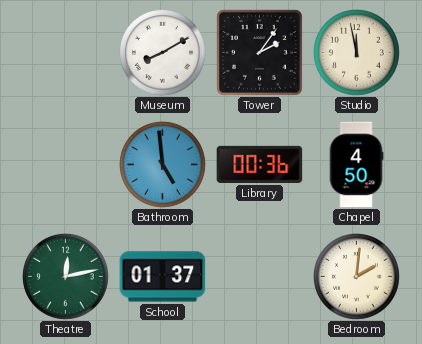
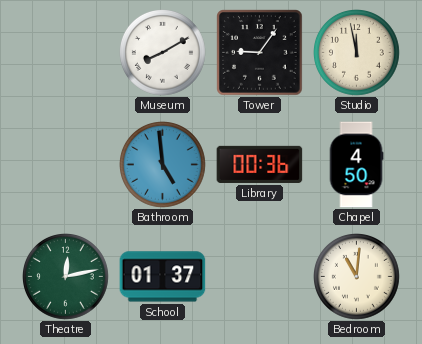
Tower: 2:06 -> 9:06 (260, 53)
Bedroom: 2:01 -> 11:01 (357, 277)
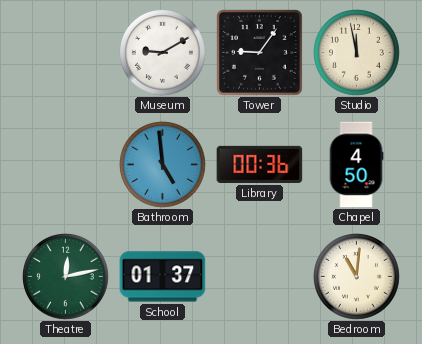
Museum: 8:10 -> 9:10 (163, 53)
